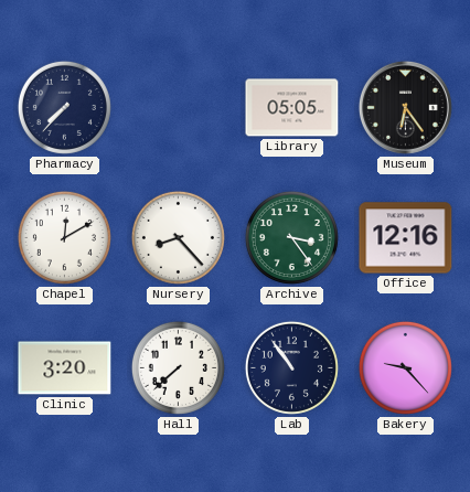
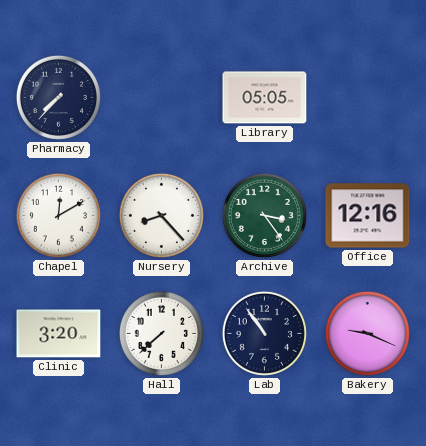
Museum: 6:24 -> none (405, 107)
Bakery: 9:23 -> 9:19 (367, 333)
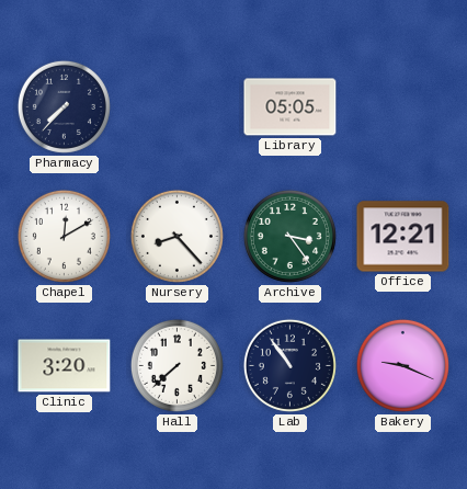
Office: 12:16 -> 12:21 (403, 237)
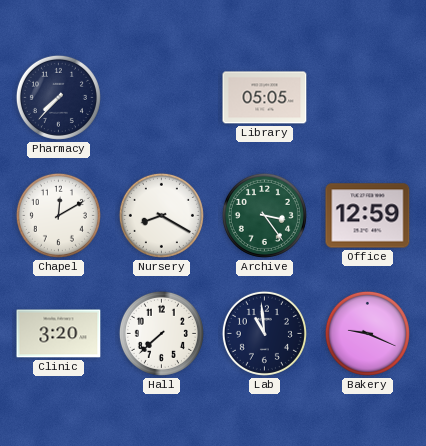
Nursery: 8:23 -> 8:20 (161, 215)
Office: 12:21 -> 12:59 (368, 216)
Lab: 10:54 -> 10:59 (264, 333)
